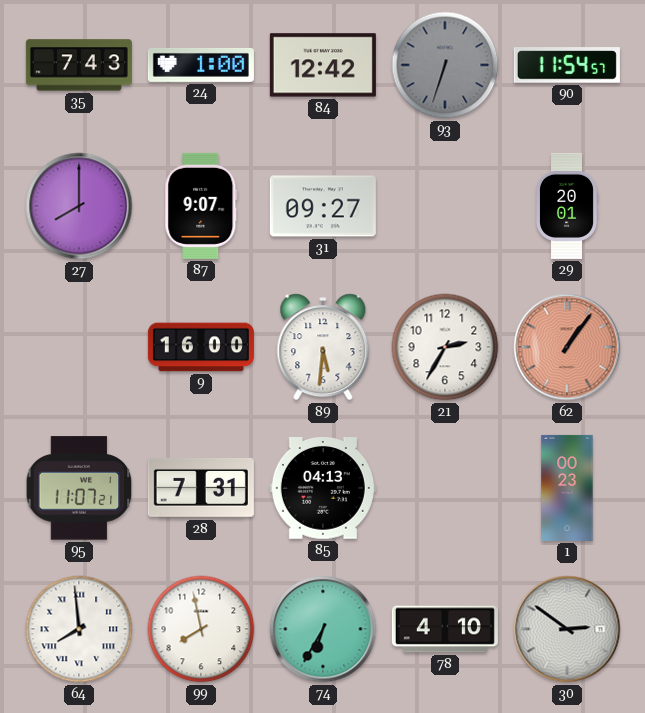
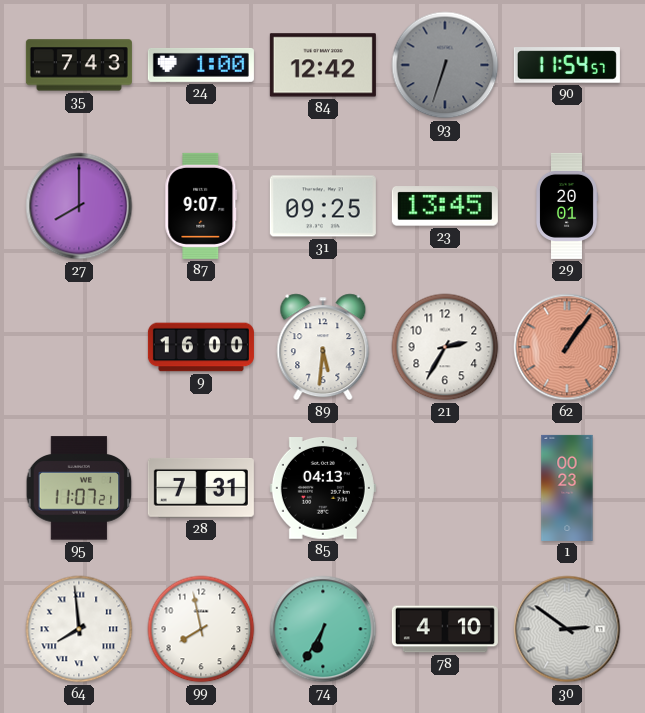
31: 09:27 -> 09:25 (323, 206)
23: none -> 13:45 (445, 206)
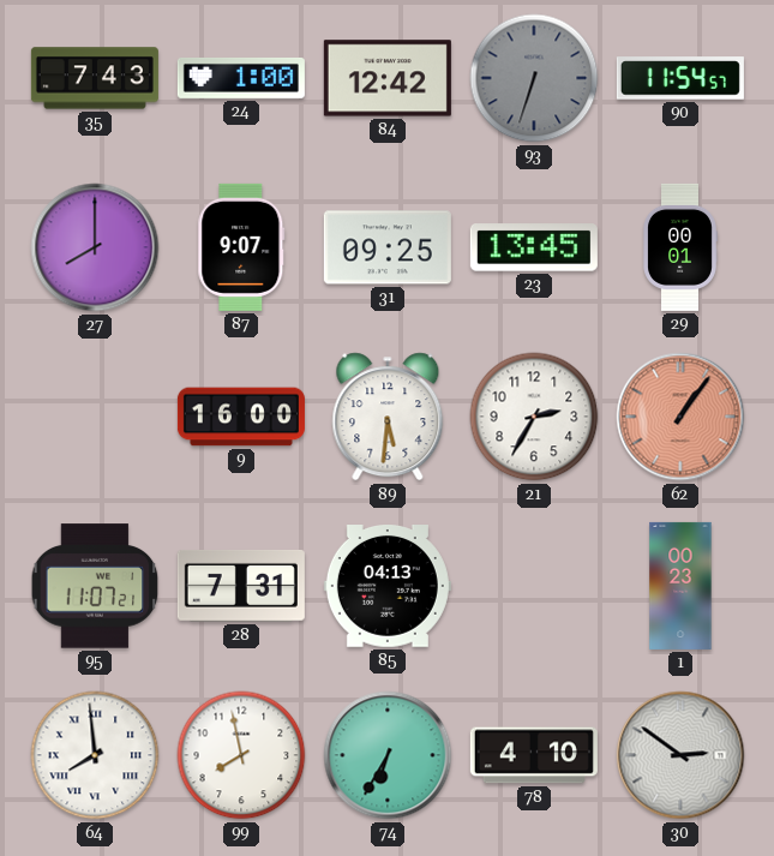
29: 20:01 -> 00:01 (680, 247)
